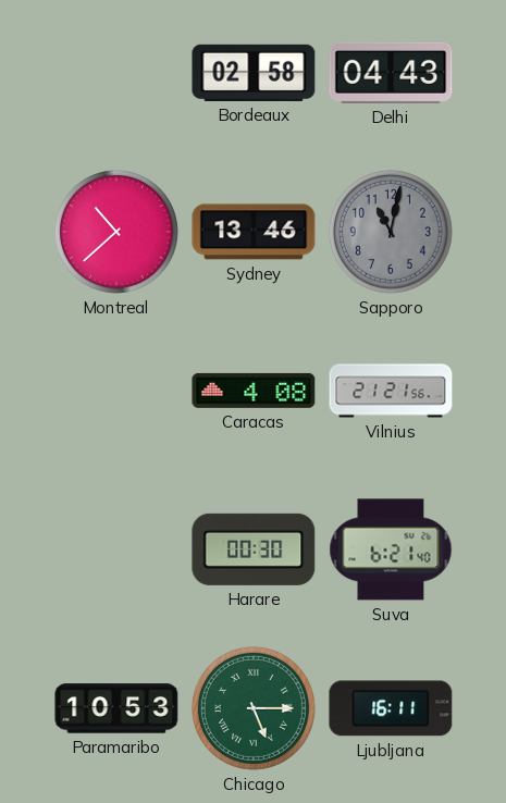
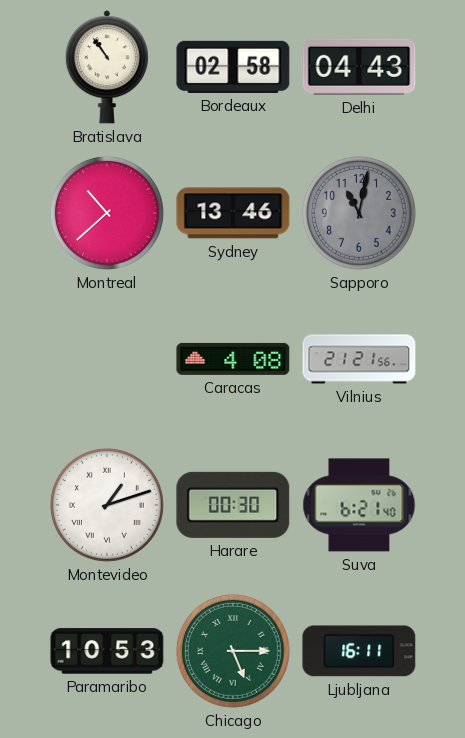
Bratislava: none -> 10:54 (107, 67)
Montevideo: none -> 1:12 (107, 505)
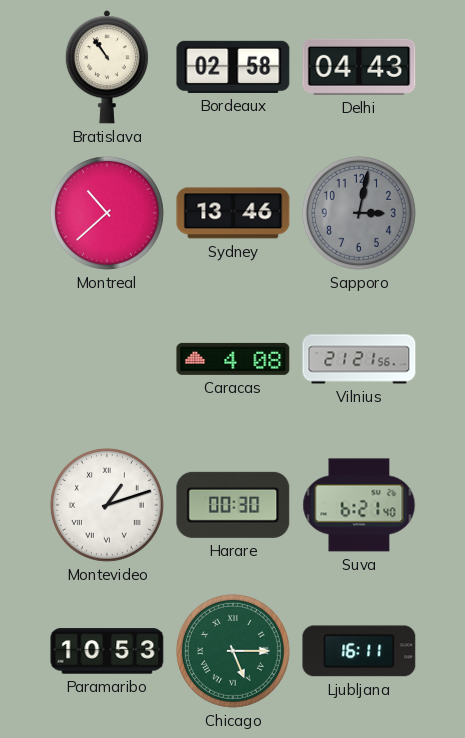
Sapporo: 11:02 -> 3:02 (359, 213)
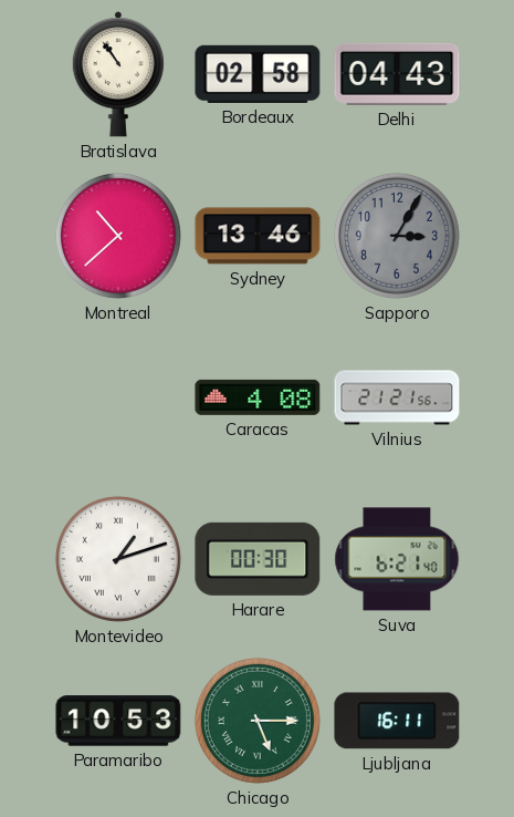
Sapporo: 3:02 -> 3:05 (397, 236)
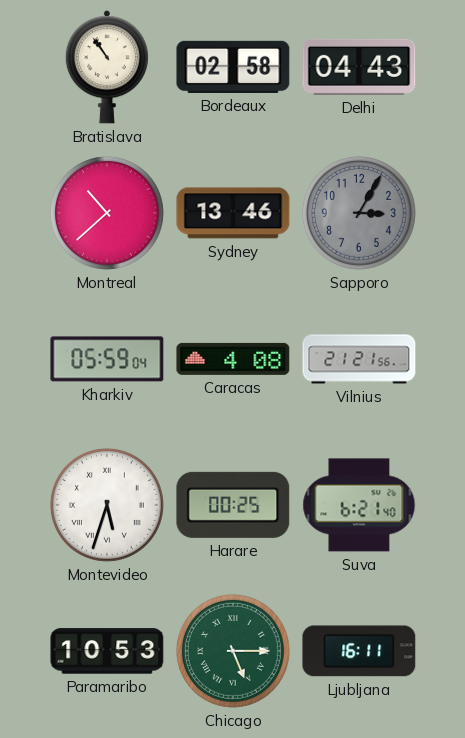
Kharkiv: none -> 05:59 (107, 359)
Montevideo: 1:12 -> 5:33 (107, 505)
Harare: 00:30 -> 00:25 (233, 505)
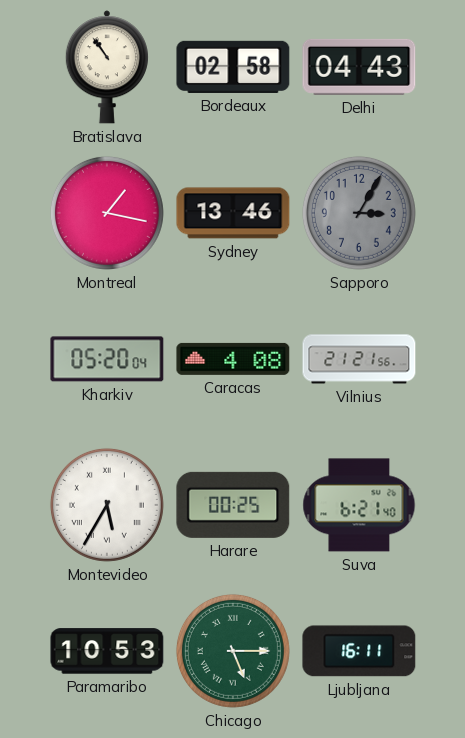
Montreal: 10:38 -> 1:17 (107, 213)
Kharkiv: 05:59 -> 05:20 (107, 359)
Montevideo: 5:33 -> 5:35 (107, 505)
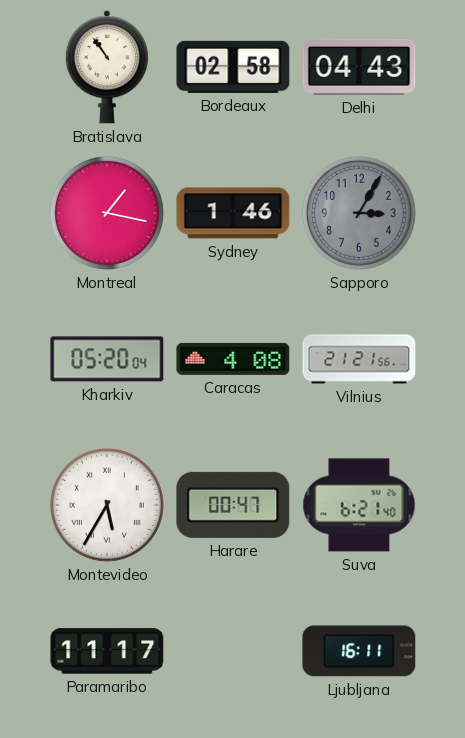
Sydney: 13:46 -> 1:46 (233, 213)
Harare: 00:25 -> 00:47 (233, 505)
Paramaribo: 10:53 -> 11:17 (107, 651)
Chicago: 5:15 -> none (233, 651)
